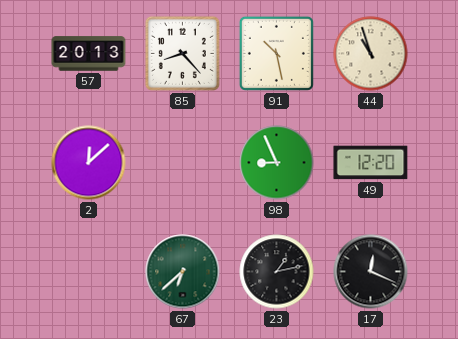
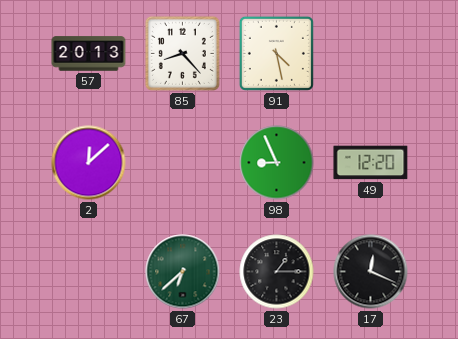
91: 10:28 -> 4:28 (276, 53)
44: 10:57 -> none (371, 54)
23: 1:13 -> 1:15 (277, 272)
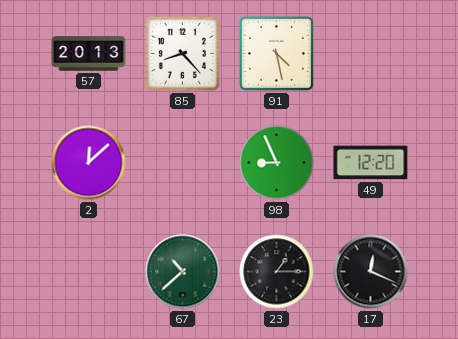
67: 6:38 -> 10:38 (183, 272)
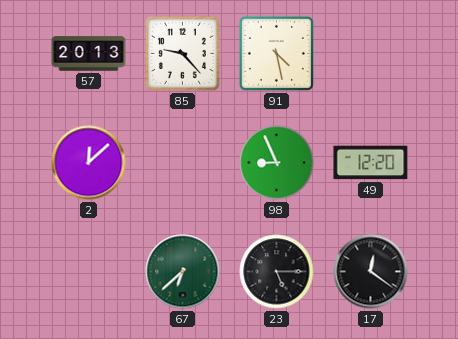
85: 8:23 -> 9:23 (182, 53)
67: 10:38 -> 6:38 (183, 272)
23: 1:15 -> 5:15 (277, 272)
17: 12:19 -> 12:21 (371, 272)
